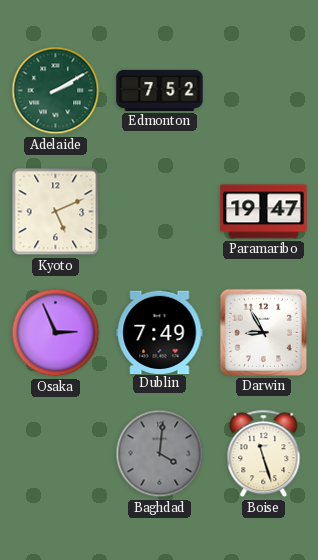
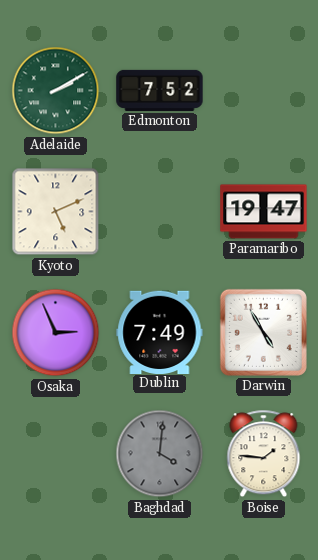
Darwin: 8:55 -> 4:55 (263, 332)
Boise: 11:27 -> 1:46 (264, 454)
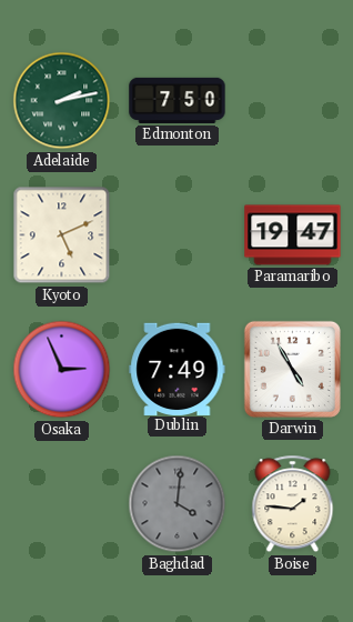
Adelaide: 2:10 -> 2:13 (62, 101)
Edmonton: 7:52 -> 7:50 (178, 100)
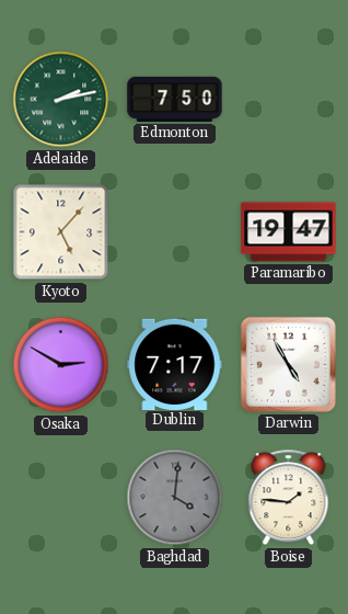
Kyoto: 5:11 -> 5:07 (61, 232)
Osaka: 2:56 -> 2:50 (61, 365)
Dublin: 7:49 -> 7:17 (175, 364)
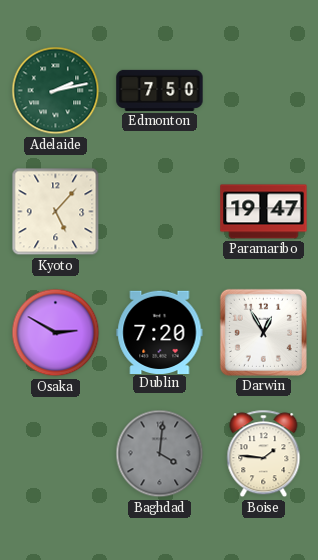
Dublin: 7:17 -> 7:20 (160, 332)
Darwin: 4:55 -> 12:55 (263, 332)
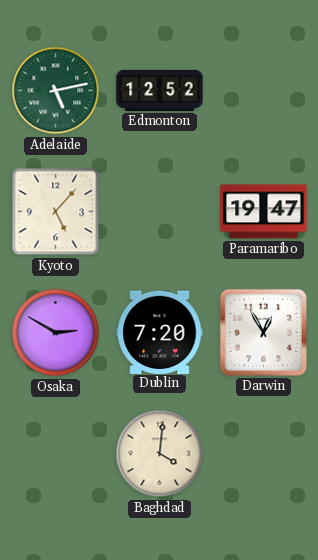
Adelaide: 2:13 -> 5:13 (56, 91)
Edmonton: 7:50 -> 12:52 (160, 90)
Baghdad dial: grey -> cream (160, 454)
Boise: 1:46 -> none (264, 454)
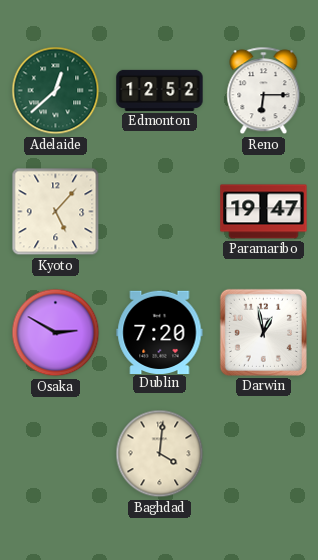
Adelaide: 5:13 -> 12:38 (56, 91)
Reno: none -> 6:15 (264, 91)
Darwin: 12:55 -> 12:58 (263, 332)
